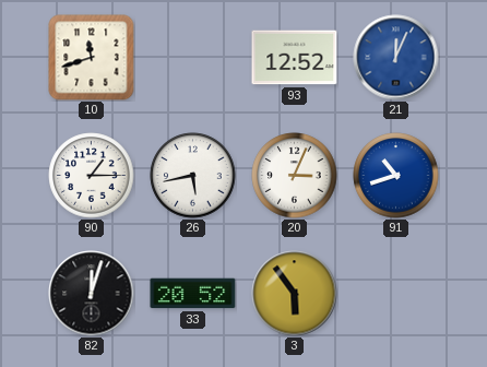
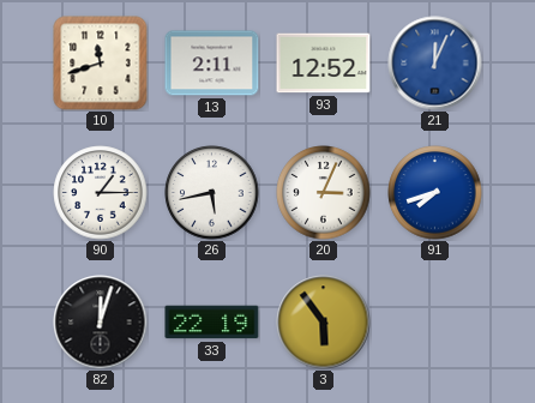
13: none -> 2:11 (212, 64)
91: 10:42 -> 7:42 (435, 193)
33: 20:52 -> 22:19 (212, 323)
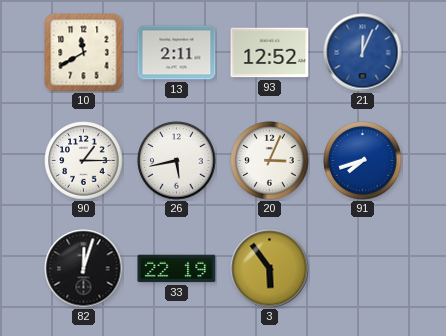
10: 11:42 -> 11:40 (84, 53)
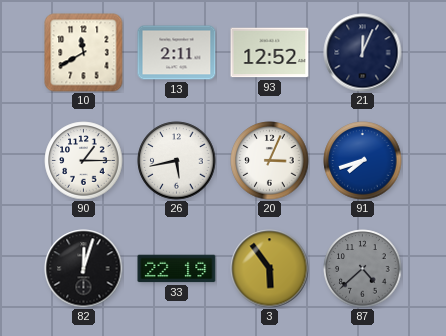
21 dial: blue -> navy (363, 53)
87: none -> 4:38 (363, 269)
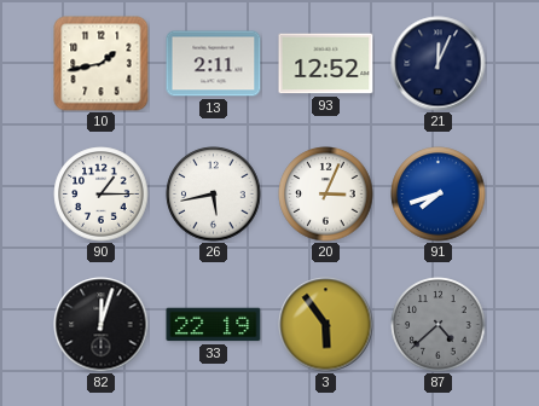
10: 11:40 -> 1:43 (102, 64)
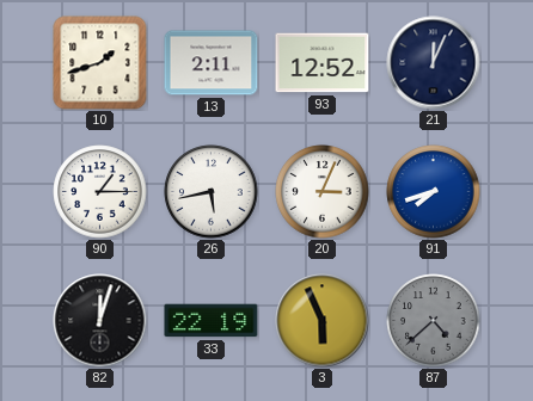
10: 1:43 -> 1:42 (100, 63)
3: 5:54 -> 5:56 (323, 321)
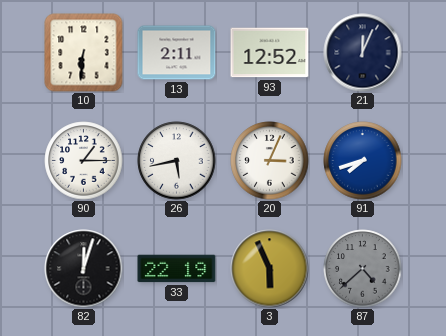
10: 1:42 -> 6:31 (84, 53)
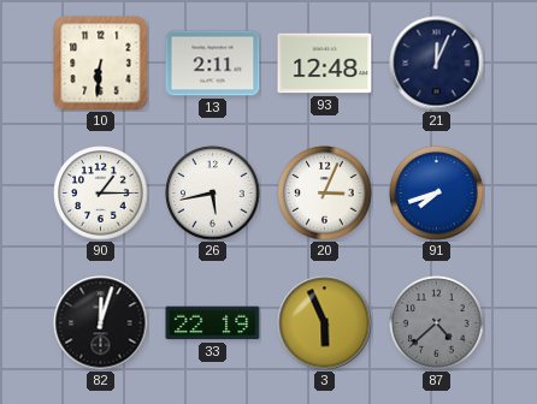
93: 12:52 -> 12:48 (325, 64)
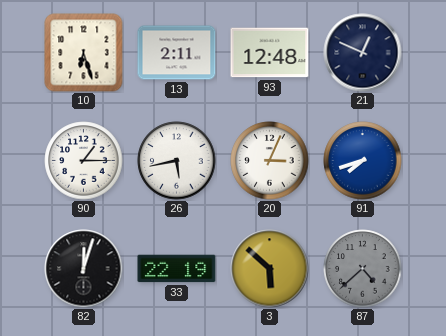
10: 6:31 -> 6:27 (84, 53)
21: 12:04 -> 12:49 (363, 53)
3: 5:56 -> 5:52 (270, 269)
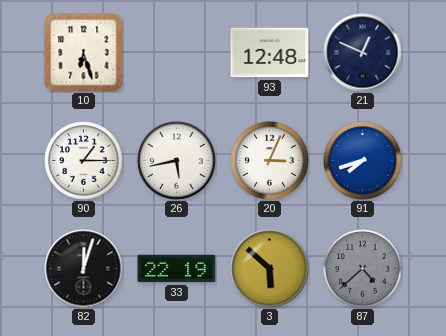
13: 2:11 -> none (177, 53)
